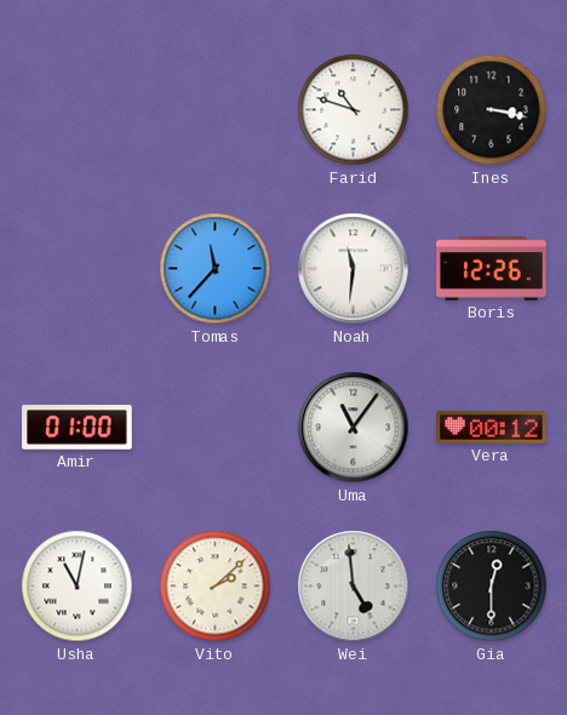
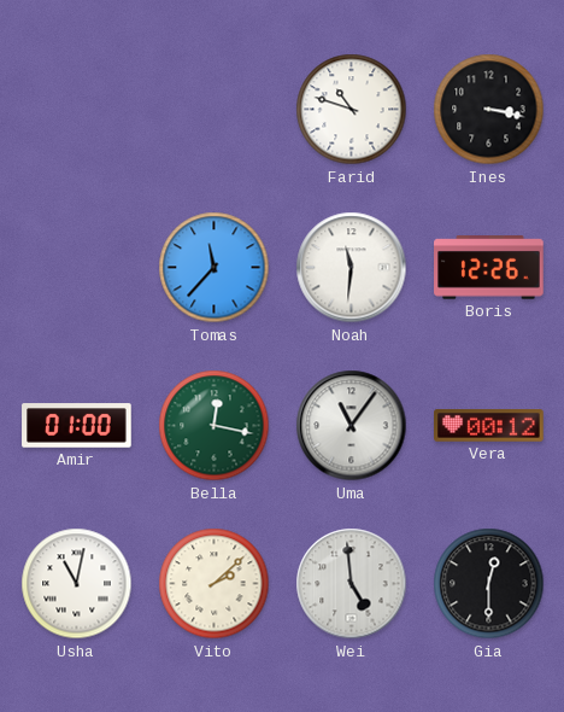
Bella: none -> 12:17 (215, 426)
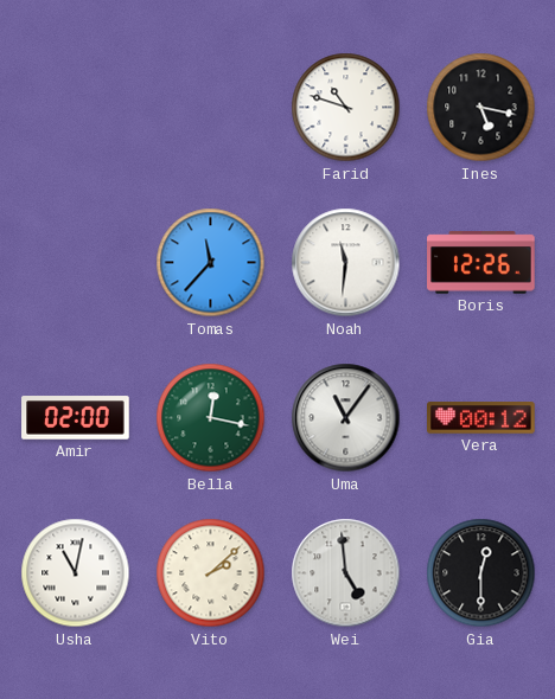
Ines: 3:17 -> 5:17 (481, 108)
Amir: 01:00 -> 02:00 (76, 418)
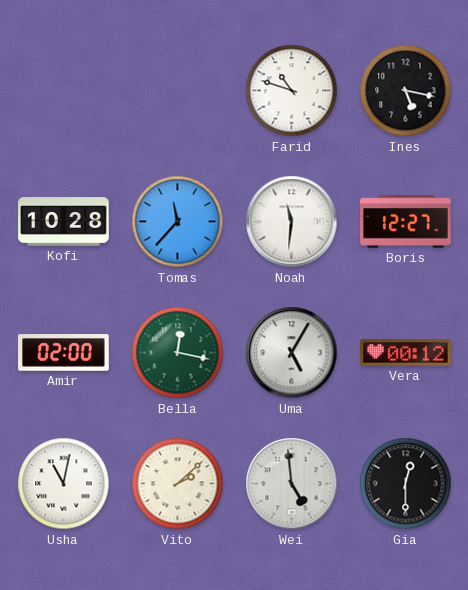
Kofi: none -> 10:28 (64, 222)
Boris: 12:26 -> 12:27 (406, 222)
Uma: 11:06 -> 5:05 (292, 353)
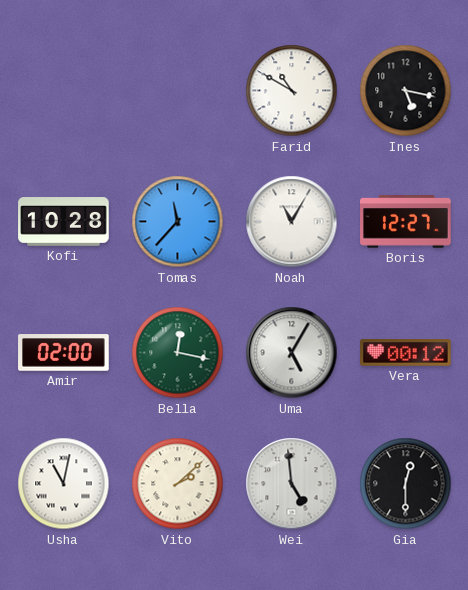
Farid: 10:48 -> 10:50 (292, 91)
Noah: 11:31 -> 11:05 (292, 222)
